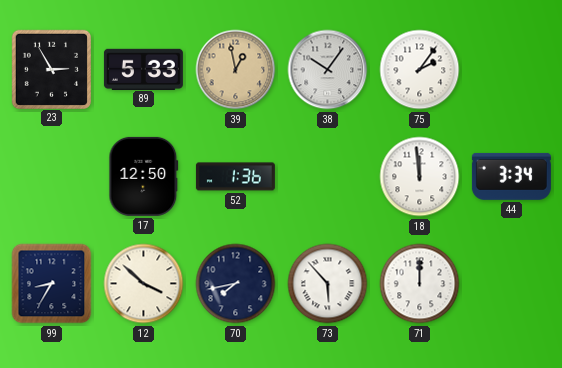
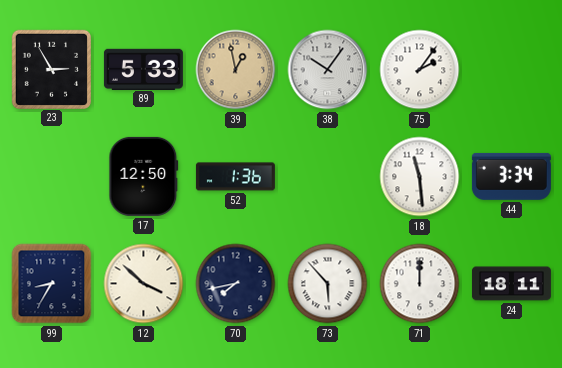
18: 11:59 -> 11:29 (420, 177)
24: none -> 18:11 (511, 284)
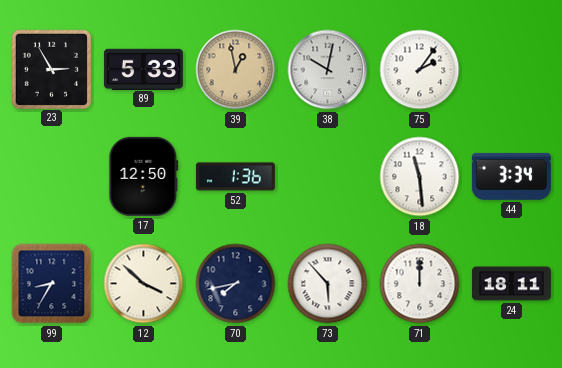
38: 10:06 -> 10:02 (328, 70)
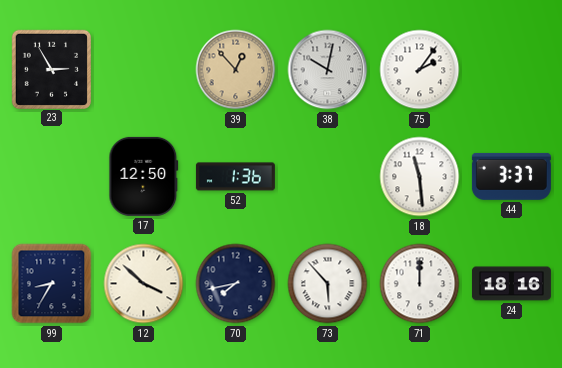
89: 5:33 -> none (143, 69)
39: 12:58 -> 12:53 (236, 70)
44: 3:34 -> 3:37 (511, 176)
24: 18:11 -> 18:16 (511, 284)
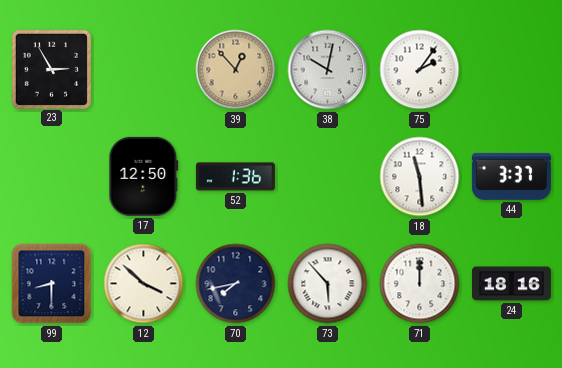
99: 8:35 -> 8:30 (52, 284)
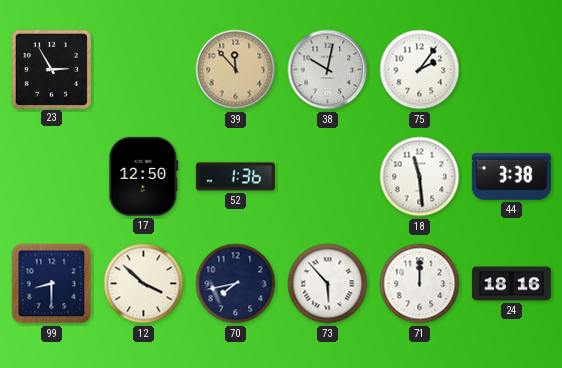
39: 12:53 -> 11:53 (236, 70)
44: 3:37 -> 3:38 (511, 176)
